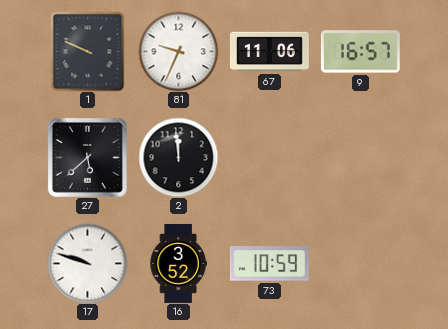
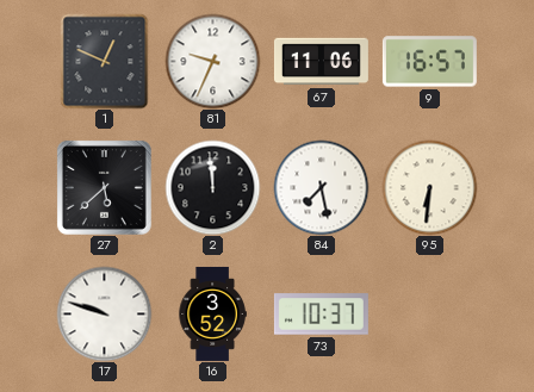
1: 9:49 -> 12:49 (105, 61)
84: none -> 7:28 (321, 187)
95: none -> 6:31 (429, 187)
73: 10:59 -> 10:37 (321, 315)
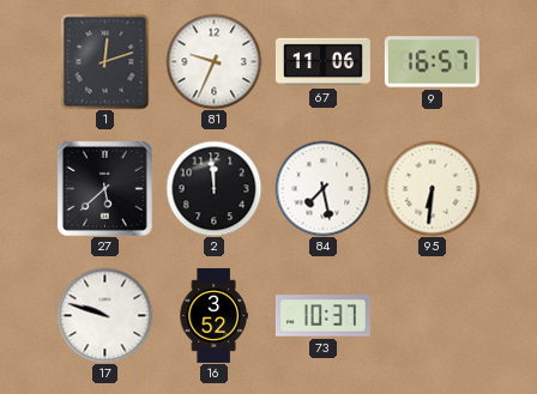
1: 12:49 -> 12:12 (105, 61)
